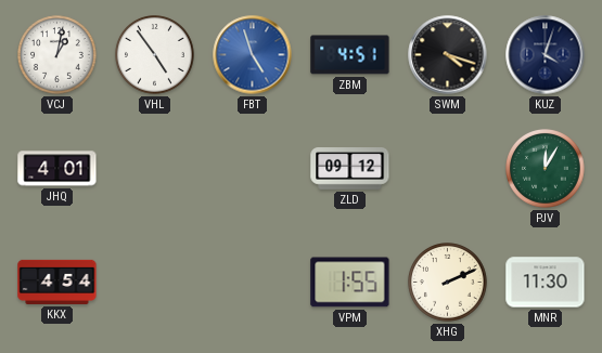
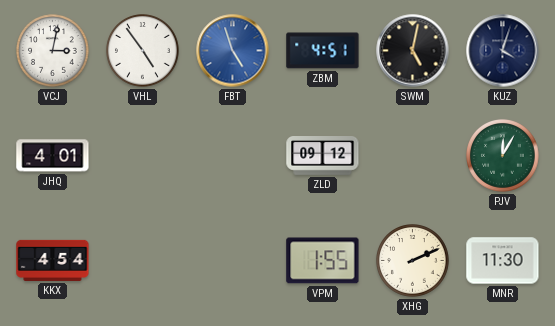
VCJ: 1:02 -> 3:02 (53, 51)
SWM: 4:18 -> 5:02 (413, 51)
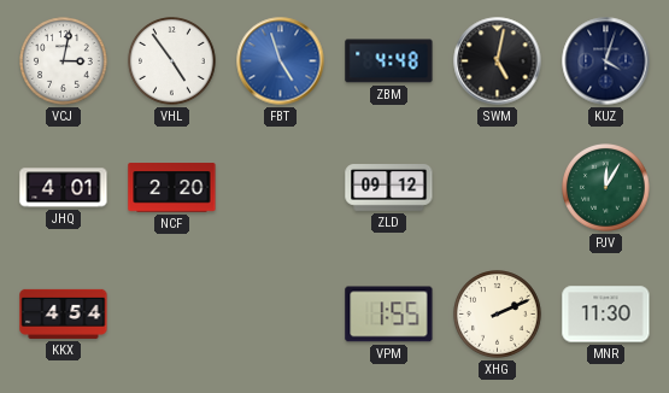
ZBM: 4:51 -> 4:48 (389, 61)
NCF: none -> 2:20 (172, 188)
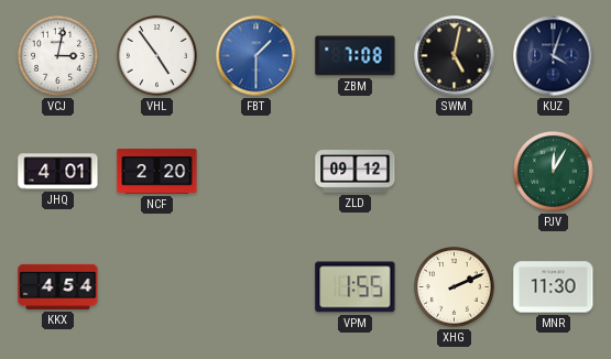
FBT: 4:57 -> 1:30 (257, 56)
ZBM: 4:48 -> 7:08 (356, 56)
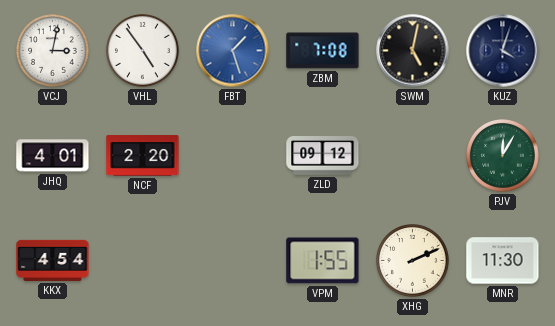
FBT: 1:30 -> 1:27 (233, 51)
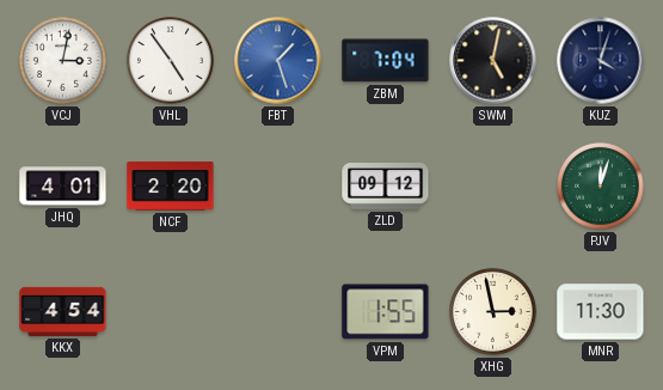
ZBM: 7:08 -> 7:04 (386, 61)
PJV: 12:05 -> 12:03 (601, 187)
XHG: 2:11 -> 2:58 (493, 312)
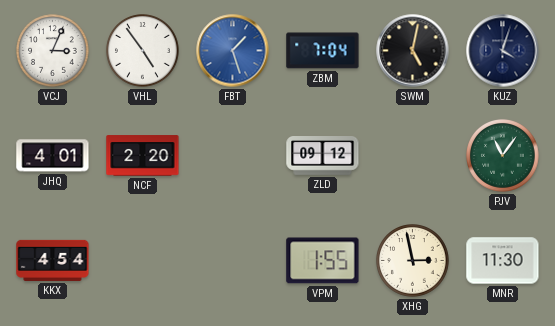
VCJ: 3:02 -> 3:04 (53, 51)
PJV: 12:03 -> 11:06 (503, 156)
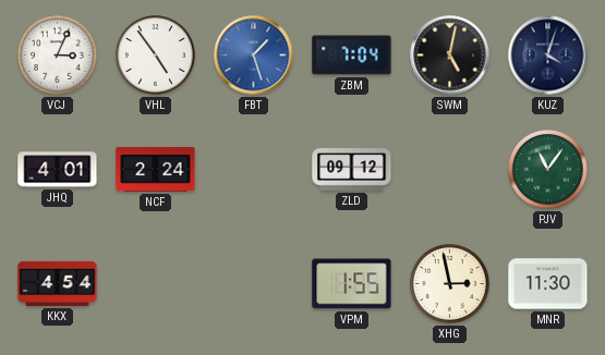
NCF: 2:20 -> 2:24 (156, 170)
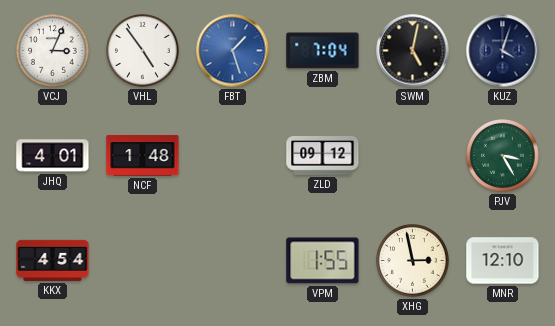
NCF: 2:24 -> 1:48 (143, 156)
PJV: 11:06 -> 3:25 (503, 156)
MNR: 11:30 -> 12:10 (503, 261)
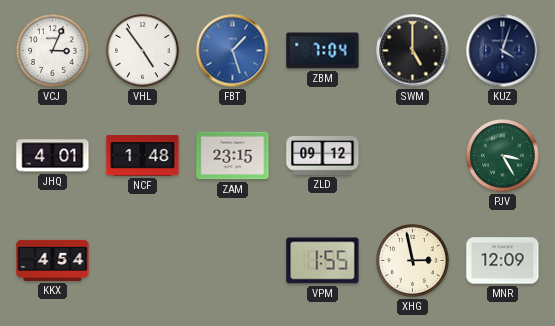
SWM: 5:02 -> 5:00 (413, 51)
ZAM: none -> 23:15 (233, 156)
MNR: 12:10 -> 12:09 (503, 261)
